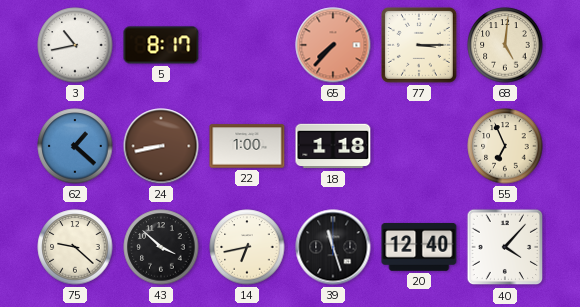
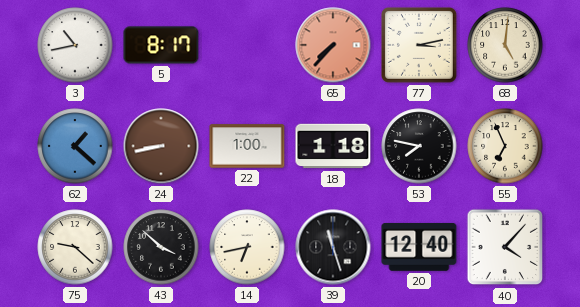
77: 3:15 -> 3:13 (419, 45)
53: none -> 7:47 (419, 146)
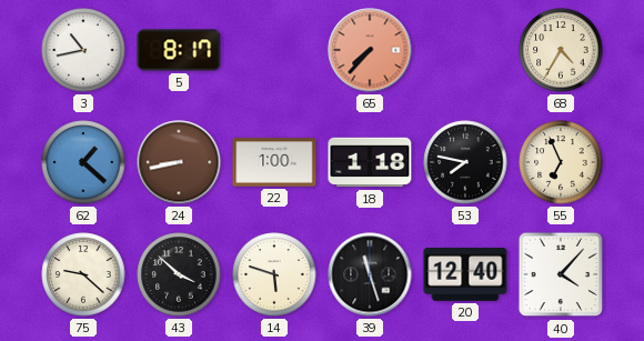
77: 3:13 -> none (419, 45)
68: 5:01 -> 4:35 (561, 50)
14: 6:43 -> 5:48 (274, 274)
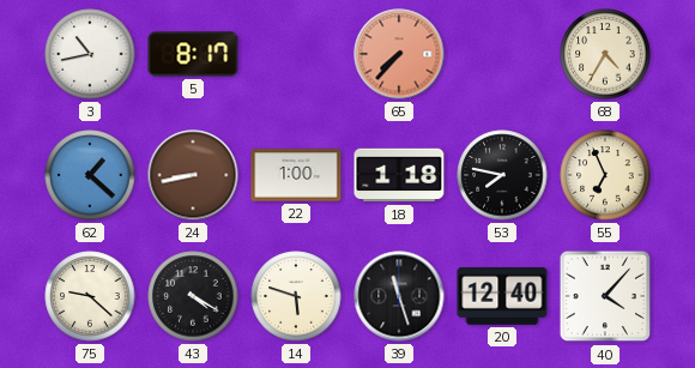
43: 3:52 -> 4:20 (193, 296)
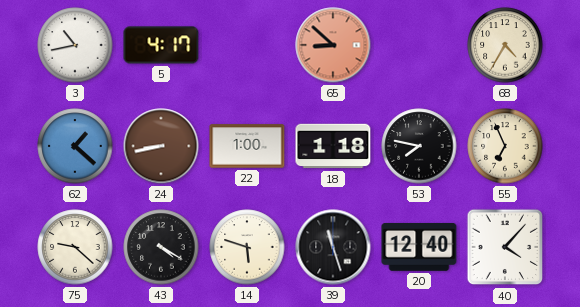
5: 8:17 -> 4:17 (161, 45)
65: 7:37 -> 8:52 (333, 45)
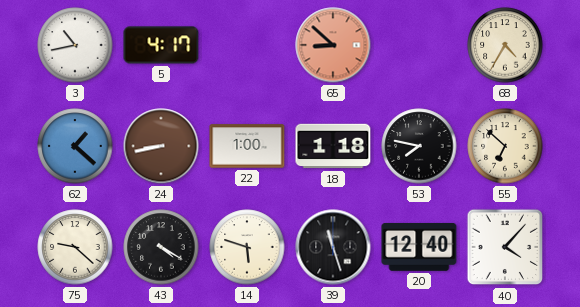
55: 6:56 -> 6:52 (505, 146)
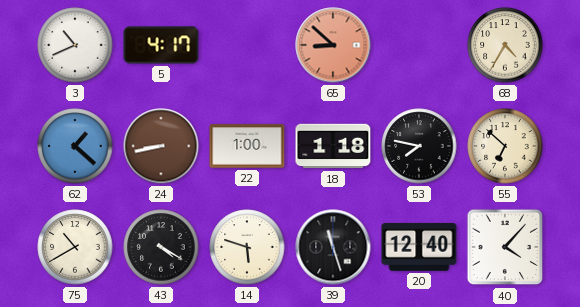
3: 10:43 -> 10:41 (75, 45)
75: 9:22 -> 10:40 (75, 247)
